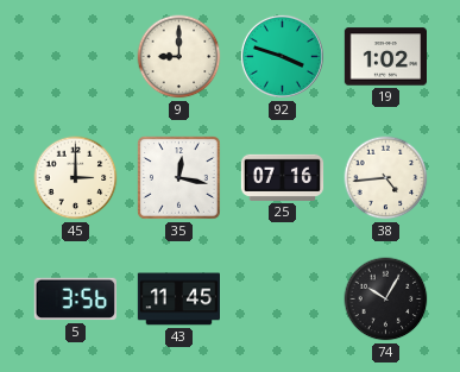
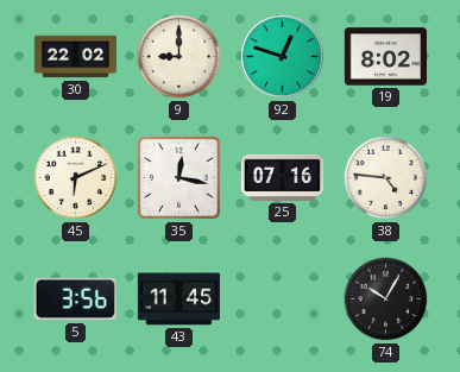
30: none -> 22:02 (76, 57)
92: 3:48 -> 12:48 (282, 56)
19: 1:02 -> 8:02 (385, 57)
45: 3:00 -> 6:11 (76, 178)
38: 4:44 -> 4:46 (386, 178)
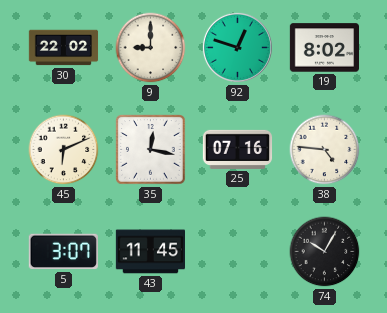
5: 3:56 -> 3:07 (63, 252)
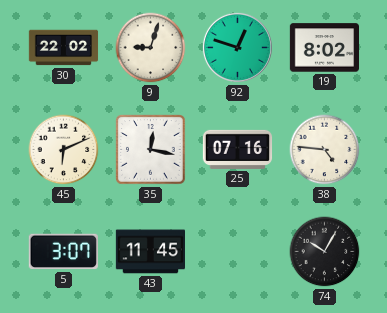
9: 9:00 -> 9:03 (151, 48)
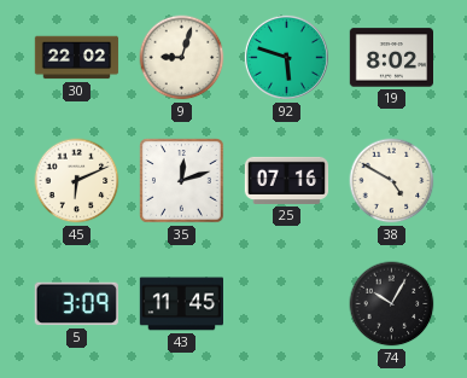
92: 12:48 -> 5:48 (286, 57)
35: 12:17 -> 12:12 (182, 181)
38: 4:46 -> 4:50 (392, 181)
5: 3:07 -> 3:09 (76, 304)
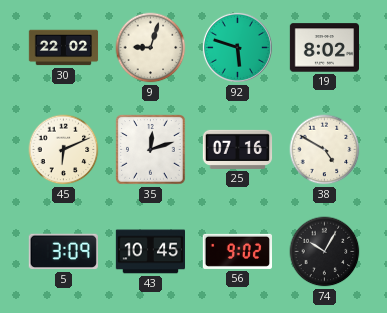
43: 11:45 -> 10:45 (150, 252)
56: none -> 9:02 (237, 251)
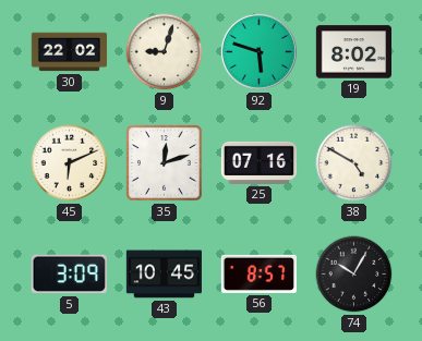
56: 9:02 -> 8:57 (258, 273)
